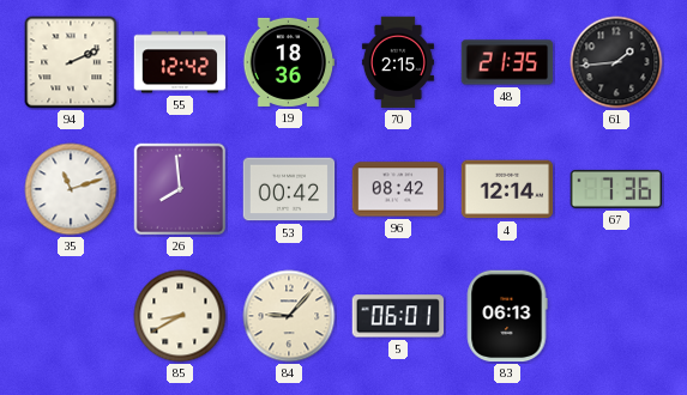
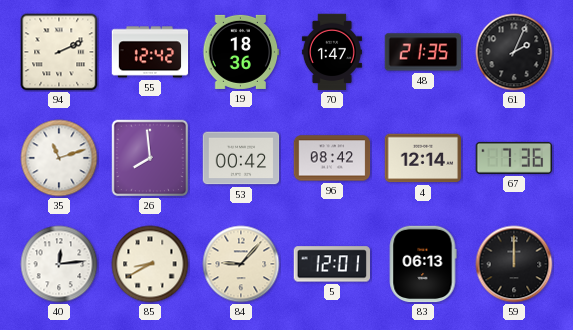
70: 2:15 -> 1:47 (332, 52)
61: 1:44 -> 2:04 (514, 52)
40: none -> 12:14 (59, 264)
5: 06:01 -> 12:01 (331, 264)
59: none -> 12:00 (514, 264)
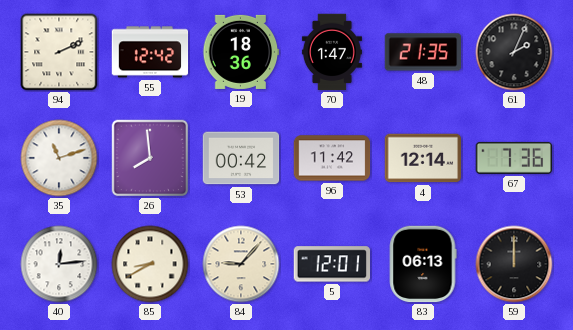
96: 08:42 -> 11:42 (332, 158)
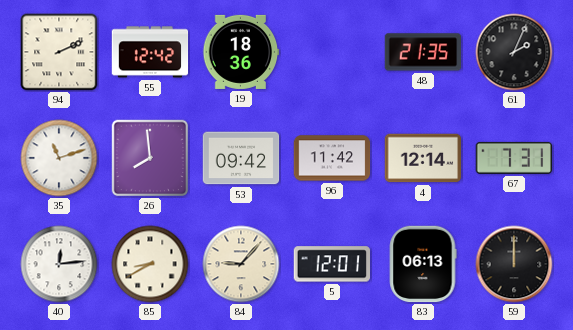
70: 1:47 -> none (332, 52)
53: 00:42 -> 09:42 (241, 158)
67: 7:36 -> 7:31 (514, 158)
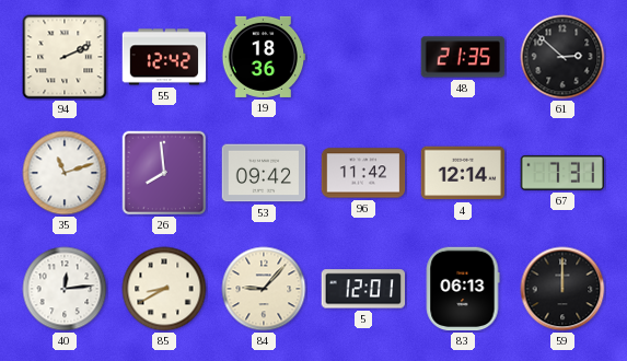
61: 2:04 -> 2:52 (562, 57)
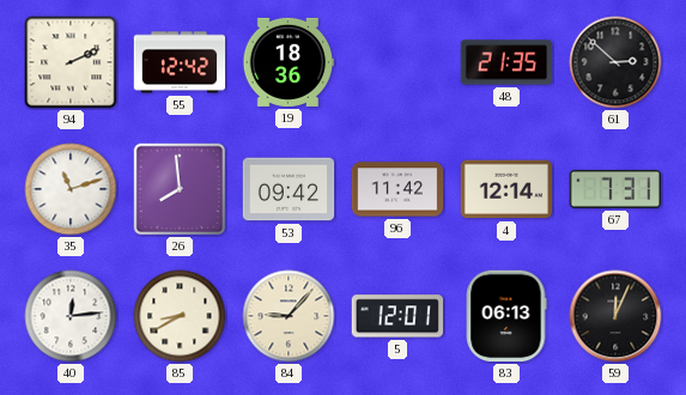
59: 12:00 -> 12:04 (615, 316)
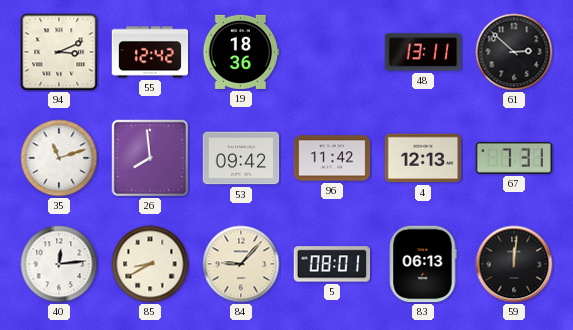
94: 2:11 -> 3:11 (59, 52)
48: 21:35 -> 13:11 (423, 52)
4: 12:14 -> 12:13 (423, 158)
5: 12:01 -> 08:01 (331, 264)
59: 12:04 -> 12:01 (514, 264)
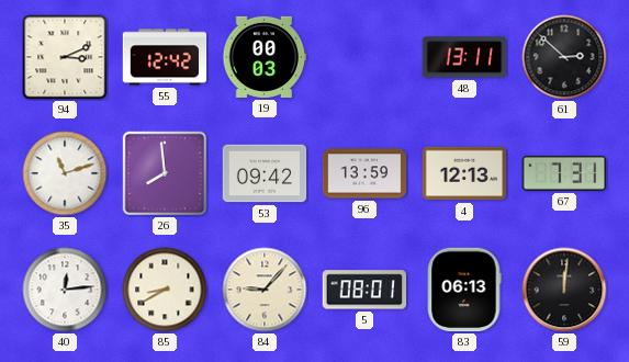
19: 18:36 -> 00:03 (265, 57)
96: 11:42 -> 13:59 (364, 173)
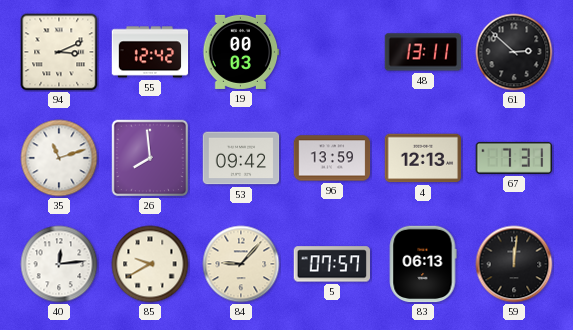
85: 8:40 -> 9:40 (150, 264)
5: 08:01 -> 07:57 (331, 264)
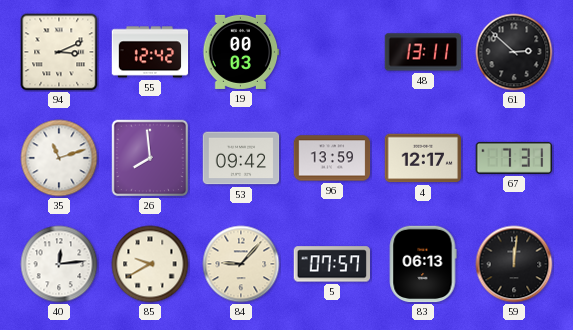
4: 12:13 -> 12:17 (423, 158)
